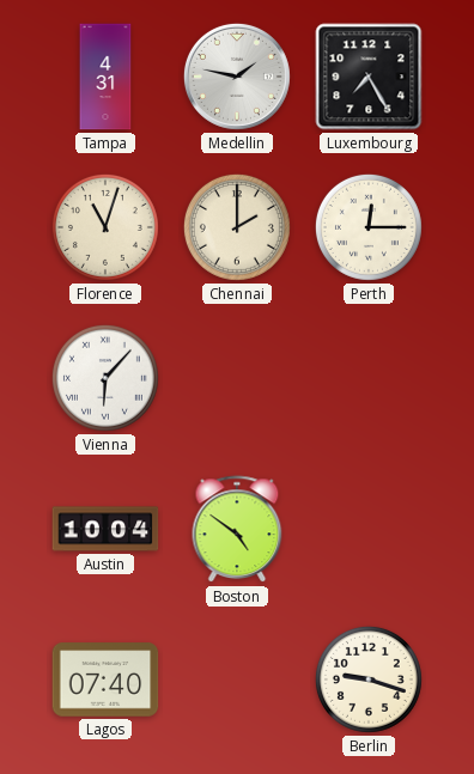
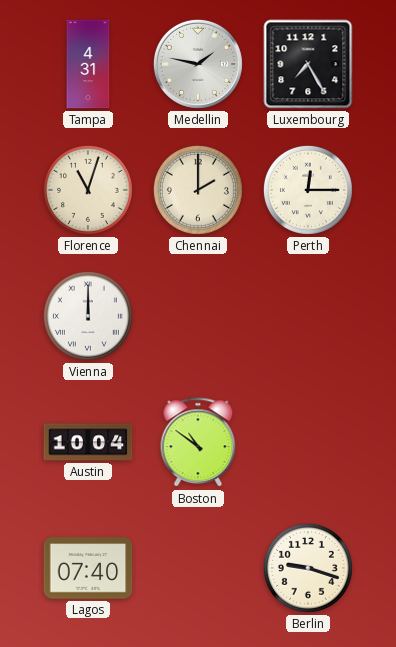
Vienna: 6:07 -> 12:00 (88, 316)
Boston: 4:51 -> 10:51 (198, 443)
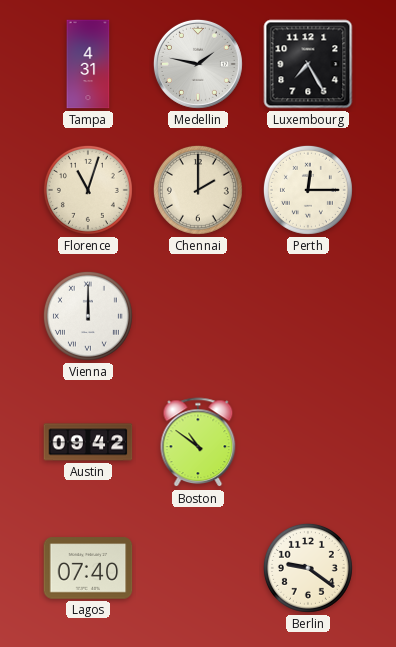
Austin: 10:04 -> 09:42 (88, 442)
Berlin: 9:18 -> 9:21 (308, 568)
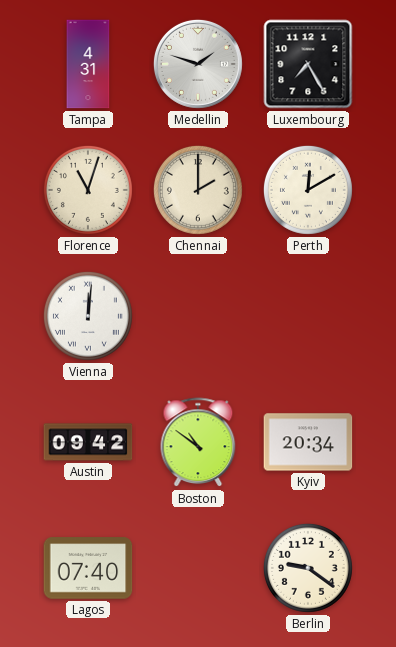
Medellin: 1:47 -> 1:48 (198, 64)
Perth: 12:15 -> 12:10 (308, 190)
Vienna: 12:00 -> 12:01 (88, 316)
Kyiv: none -> 20:34 (308, 442)
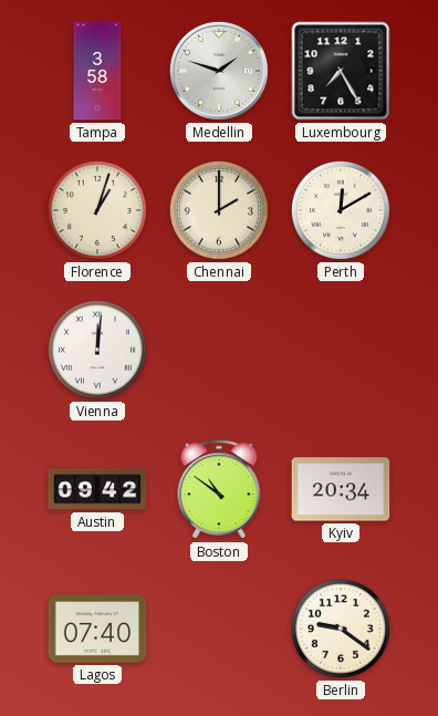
Tampa: 4:31 -> 3:58 (97, 71)
Florence: 11:03 -> 1:03 (97, 210)
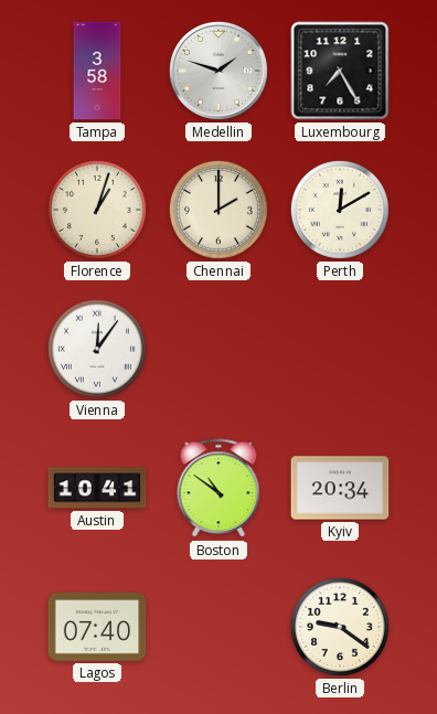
Vienna: 12:01 -> 12:06 (97, 349)
Austin: 09:42 -> 10:41 (97, 488)
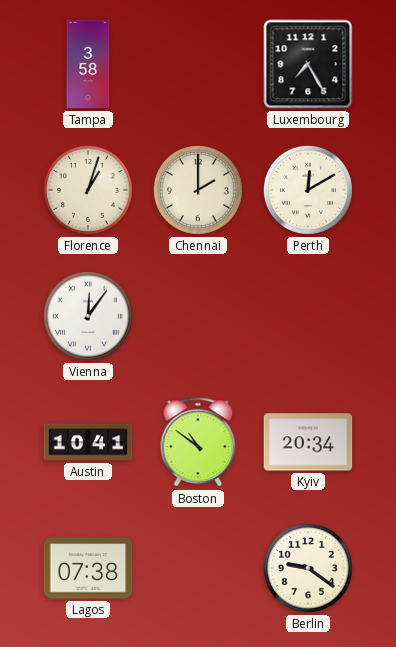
Medellin: 1:48 -> none (218, 71)
Lagos: 07:40 -> 07:38 (88, 568)
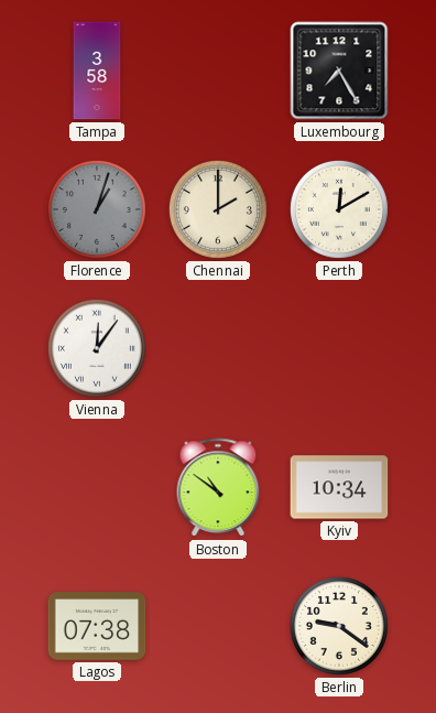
Florence dial: cream -> grey (97, 209)
Austin: 10:41 -> none (88, 442)
Kyiv: 20:34 -> 10:34 (339, 487)
